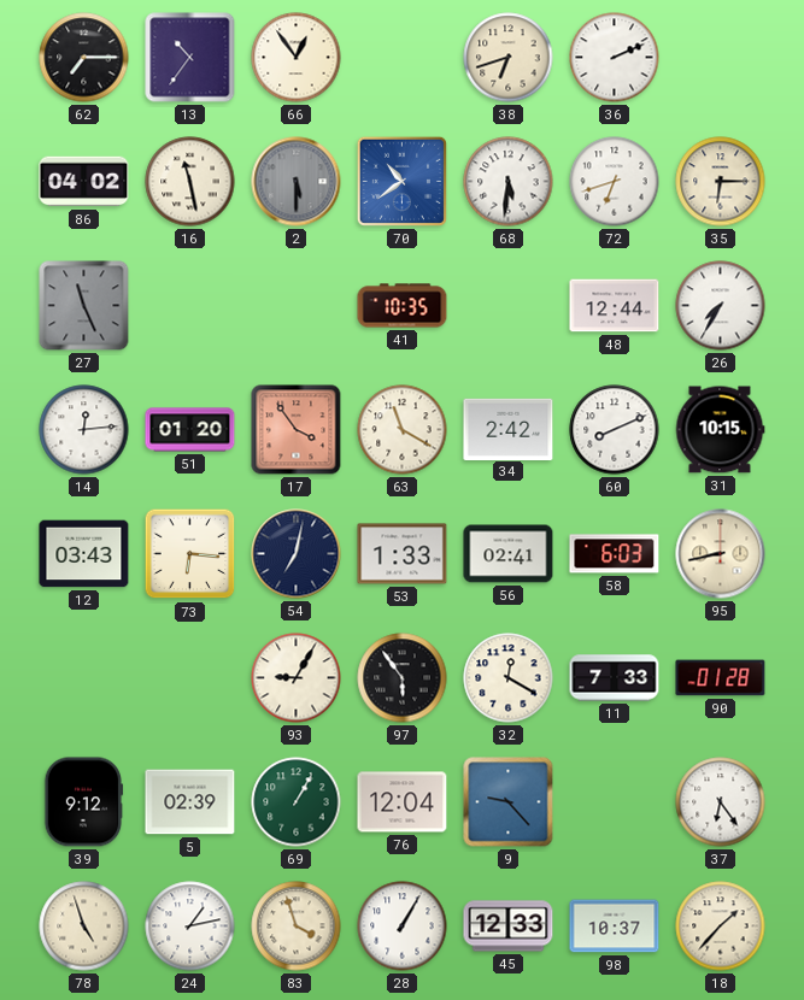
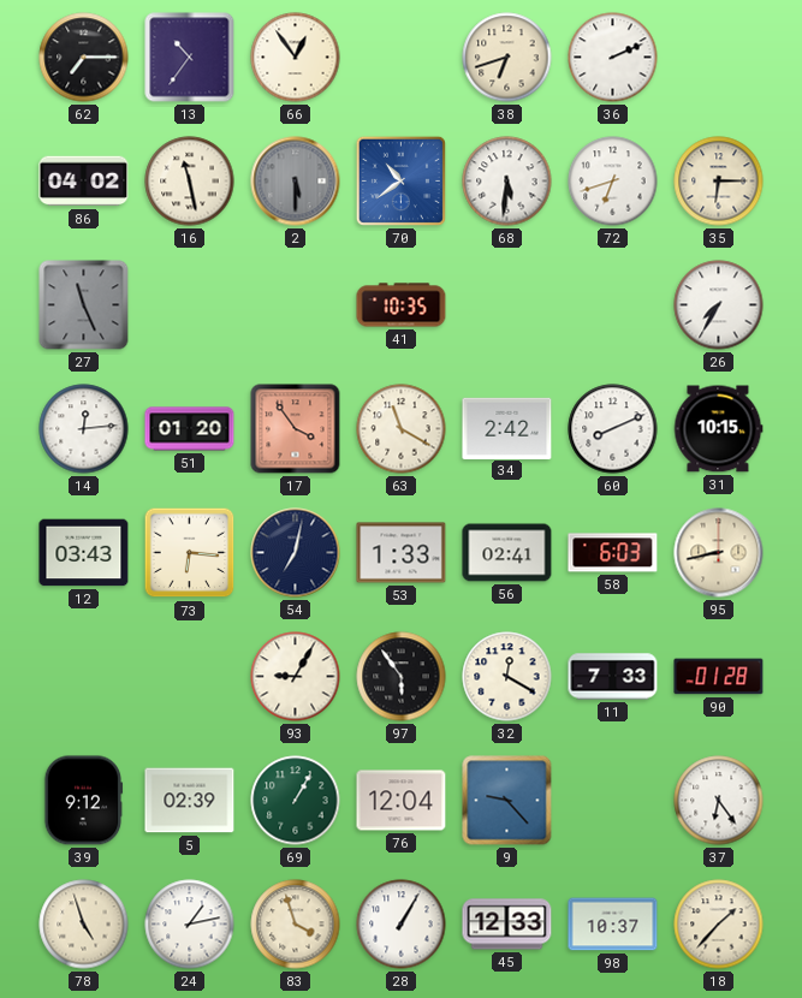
48: 12:44 -> none (615, 306)
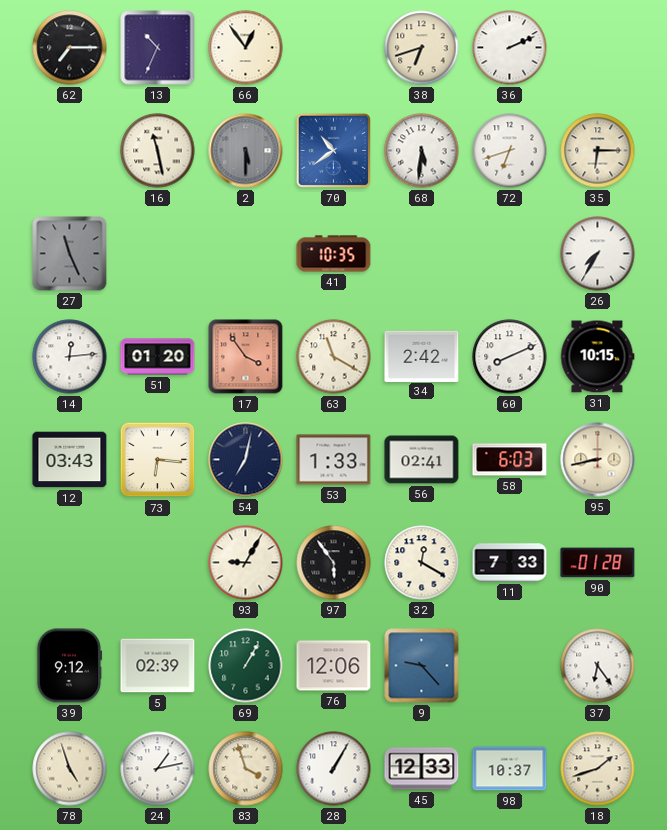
13: 10:36 -> 10:34 (158, 48)
86: 04:02 -> none (84, 182)
76: 12:04 -> 12:06 (334, 666)
18: 1:37 -> 1:42 (598, 769)
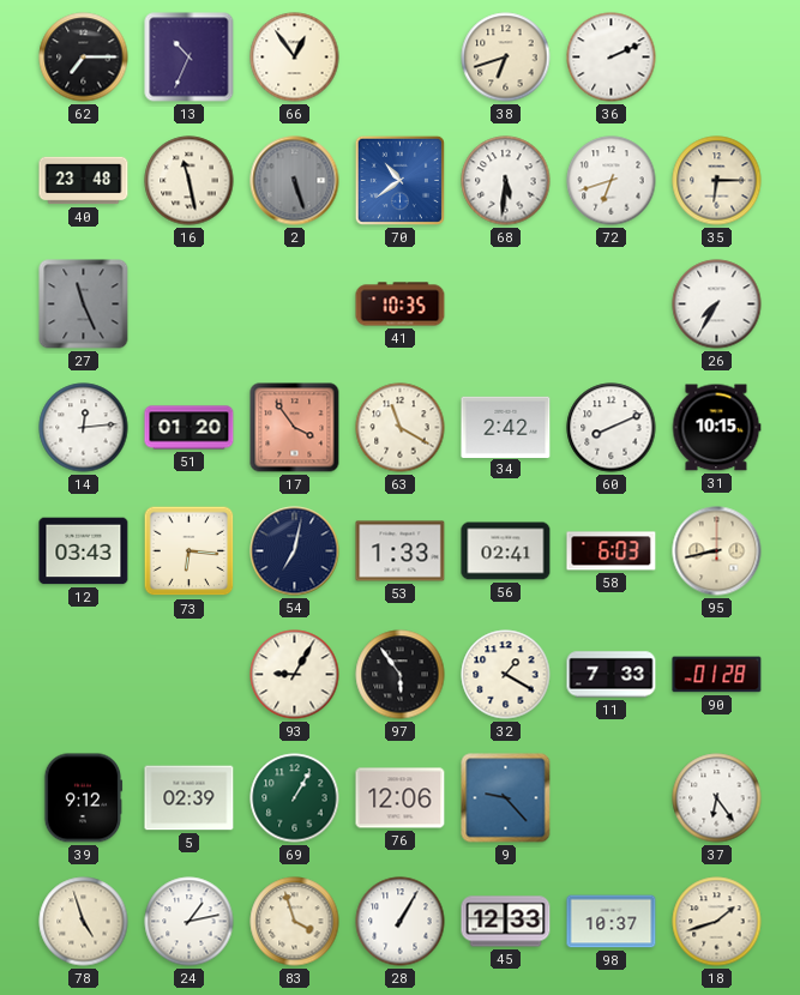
40: none -> 23:48 (84, 181)
2: 5:30 -> 5:27 (295, 181)
32: 12:20 -> 1:20 (506, 675)
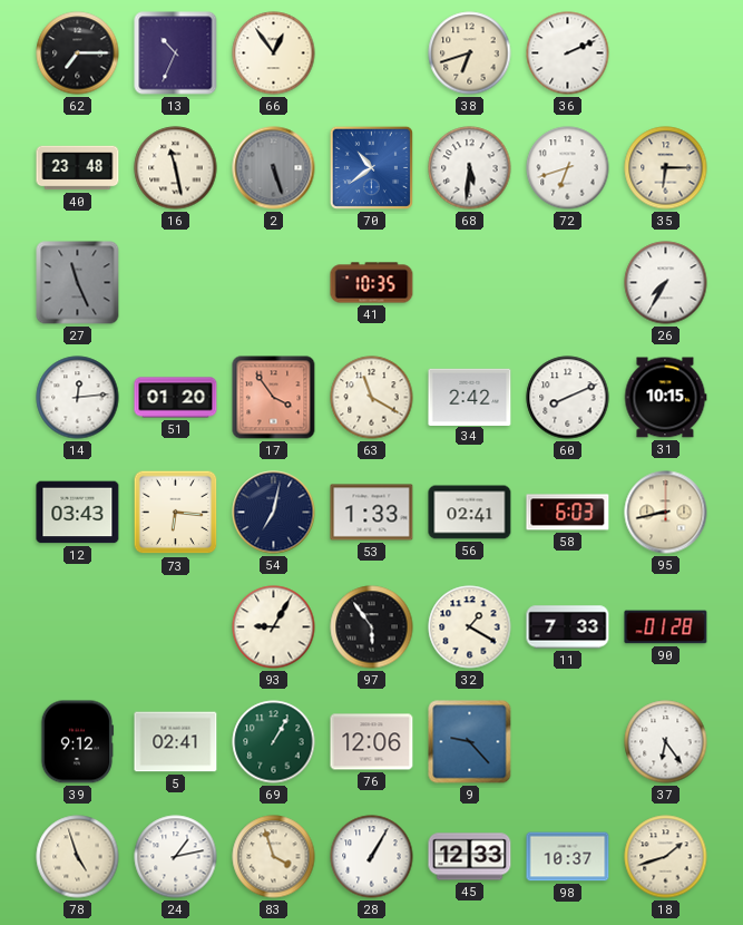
5: 02:39 -> 02:41 (176, 742)
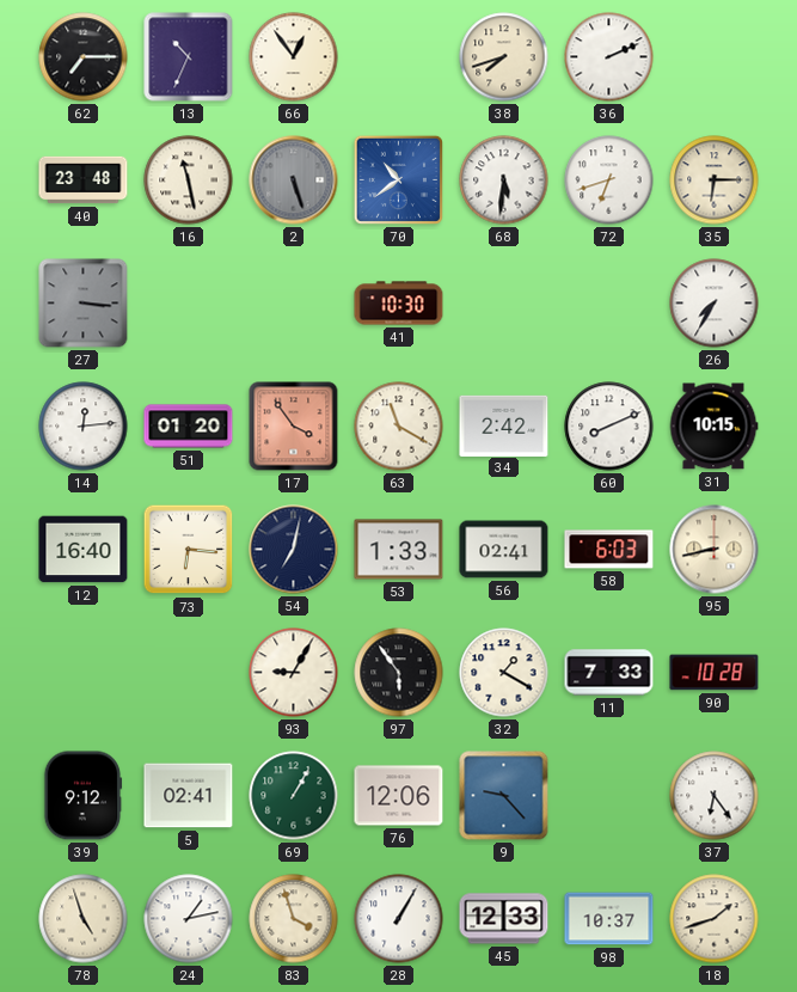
38: 6:42 -> 7:42 (504, 57)
27: 11:26 -> 3:16 (84, 304)
41: 10:35 -> 10:30 (399, 304)
12: 03:43 -> 16:40 (84, 550)
90: 01:28 -> 10:28 (715, 673)
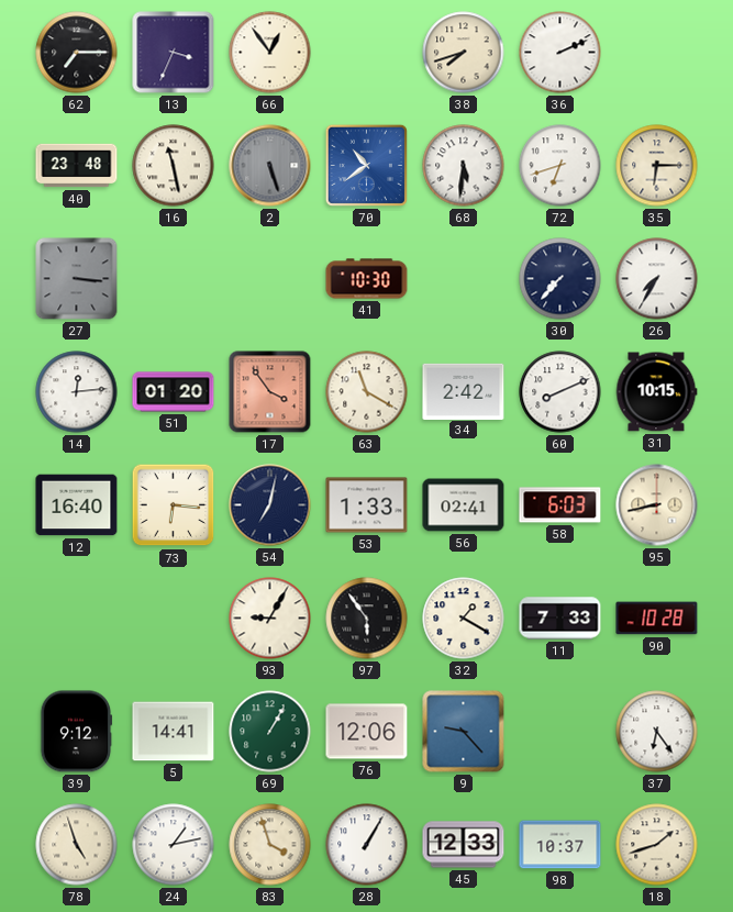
13: 10:34 -> 3:34 (174, 53)
30: none -> 7:37 (560, 279)
5: 02:41 -> 14:41 (174, 732)
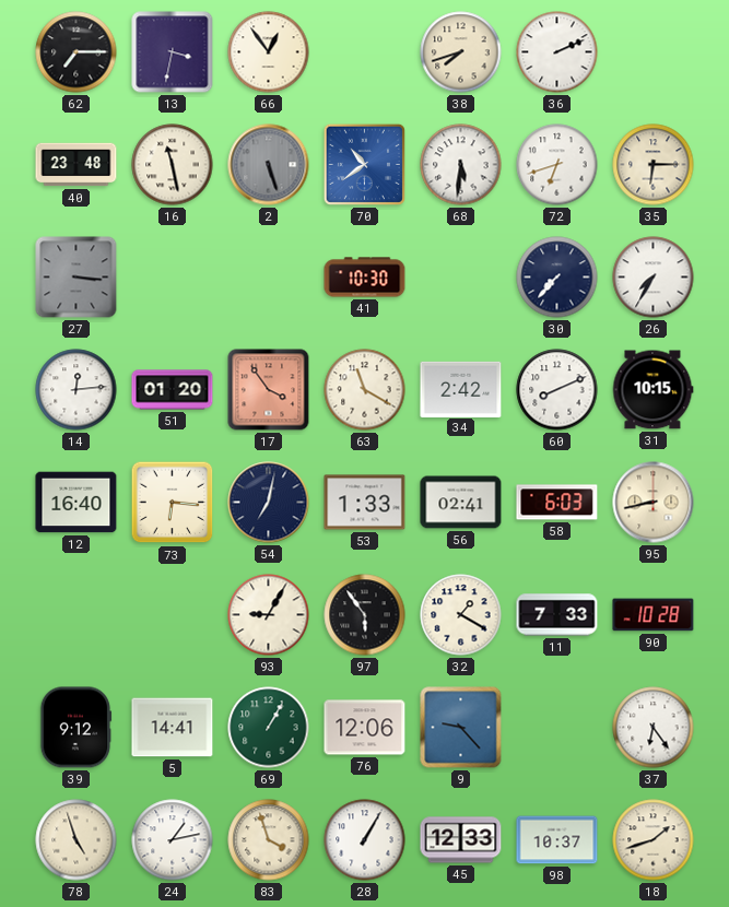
13: 3:34 -> 3:32 (173, 52)
